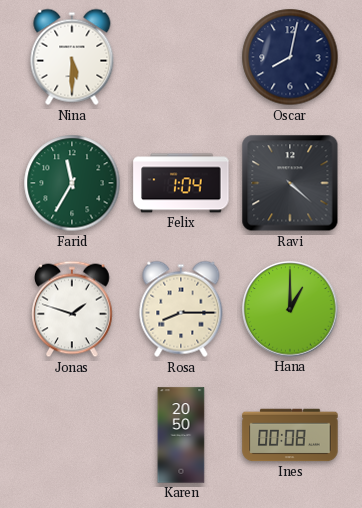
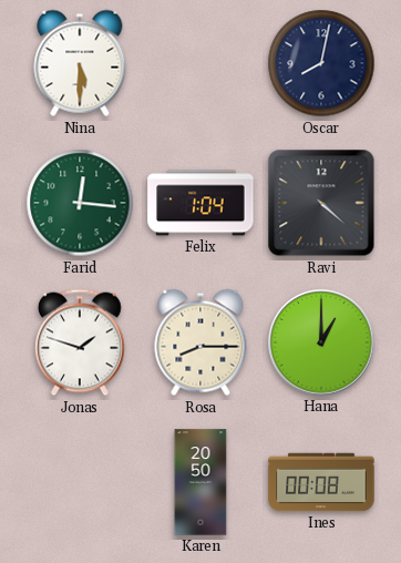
Farid: 11:35 -> 12:16 (80, 203)
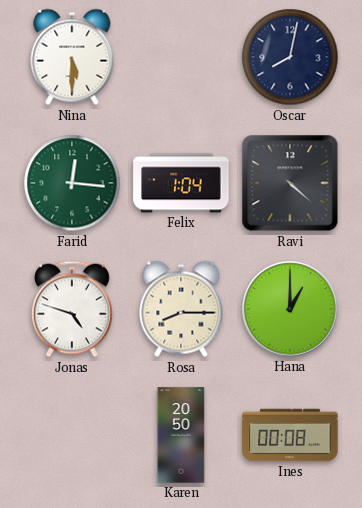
Jonas: 1:48 -> 4:48 (73, 309)
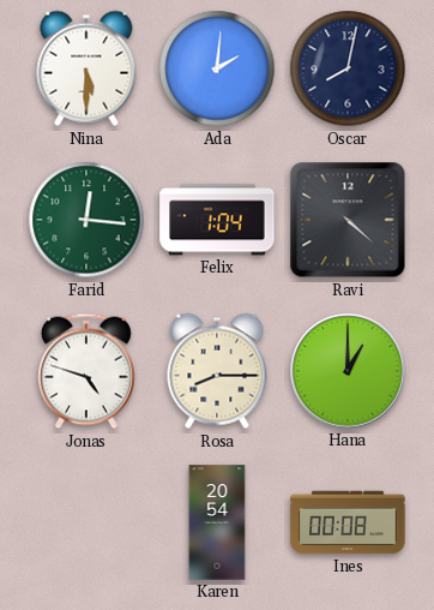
Ada: none -> 2:01 (217, 68)
Karen: 20:50 -> 20:54 (217, 522)
